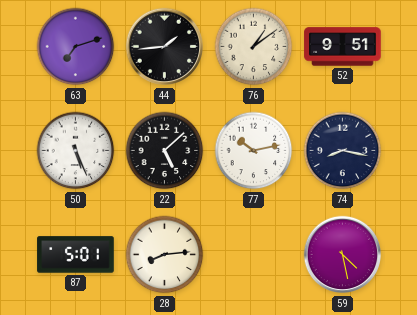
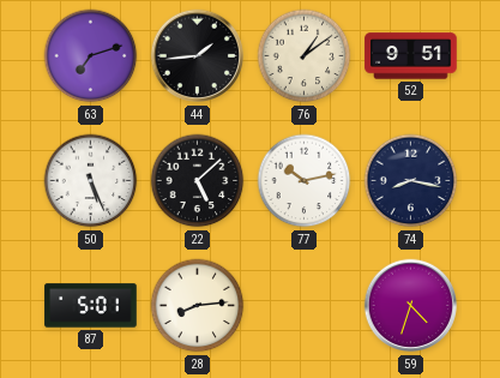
59: 4:28 -> 4:33 (411, 306)
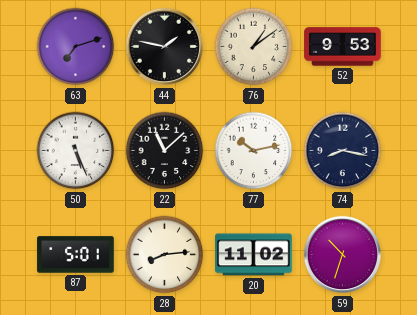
44: 1:44 -> 1:47 (165, 47)
52: 9:51 -> 9:53 (343, 47)
22: 5:08 -> 11:08 (165, 151)
20: none -> 11:02 (254, 255)
59: 4:33 -> 10:33 (343, 255)
